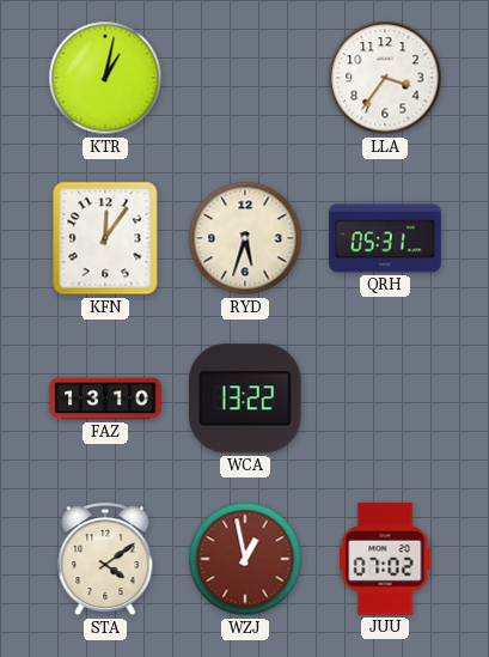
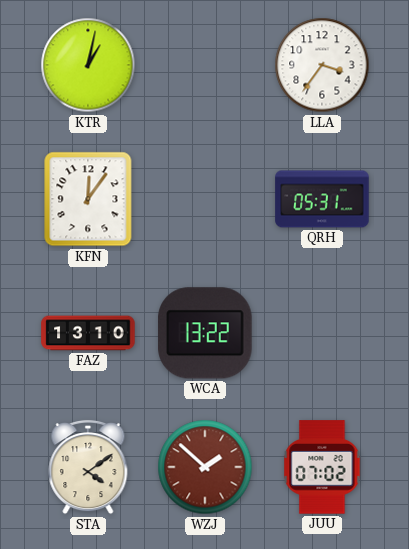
RYD: 5:33 -> none (245, 238)
WZJ: 12:58 -> 1:52 (205, 467)
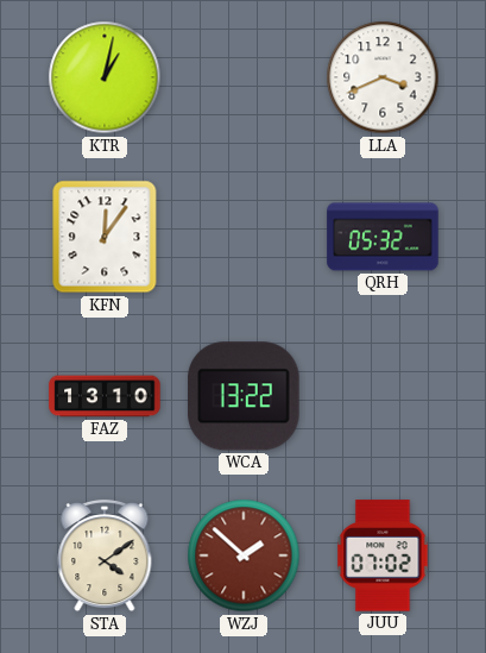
LLA: 3:36 -> 3:41 (383, 77)
QRH: 05:31 -> 05:32 (383, 237)
